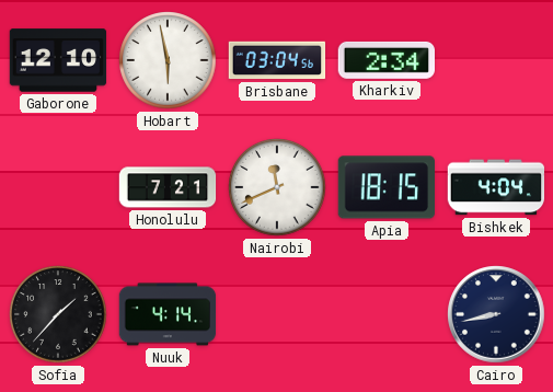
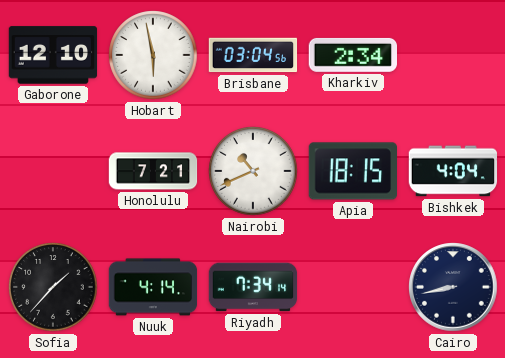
Nairobi: 11:41 -> 10:41 (253, 171)
Riyadh: none -> 7:34 (253, 287)
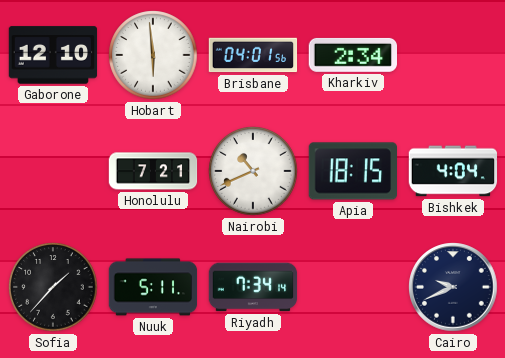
Hobart: 5:58 -> 5:59 (153, 55)
Brisbane: 03:04 -> 04:01 (253, 55)
Nuuk: 4:14 -> 5:11 (153, 287)
Cairo: 8:43 -> 9:41 (453, 287)
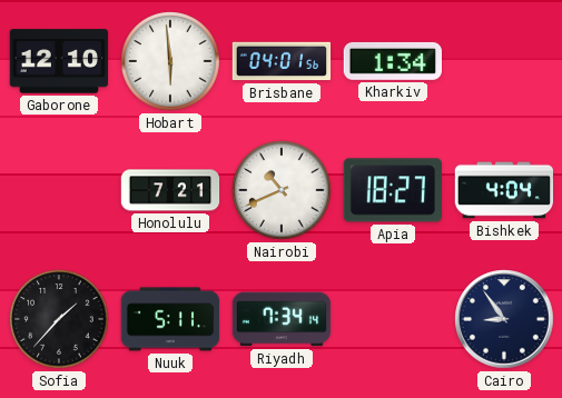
Kharkiv: 2:34 -> 1:34 (392, 61)
Apia: 18:15 -> 18:27 (392, 190)
Cairo: 9:41 -> 8:54 (504, 319)
